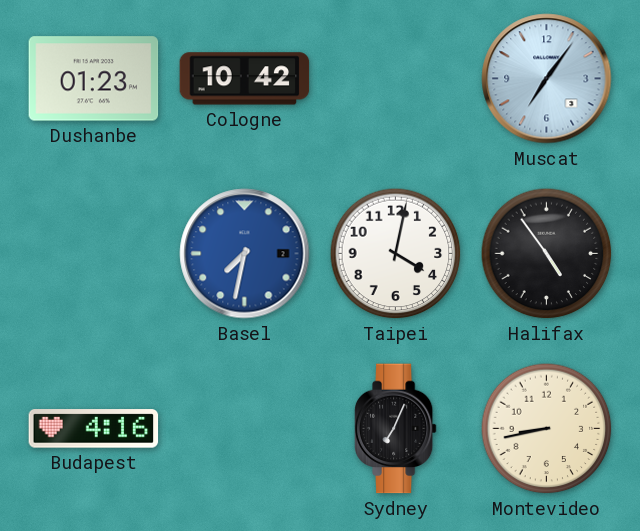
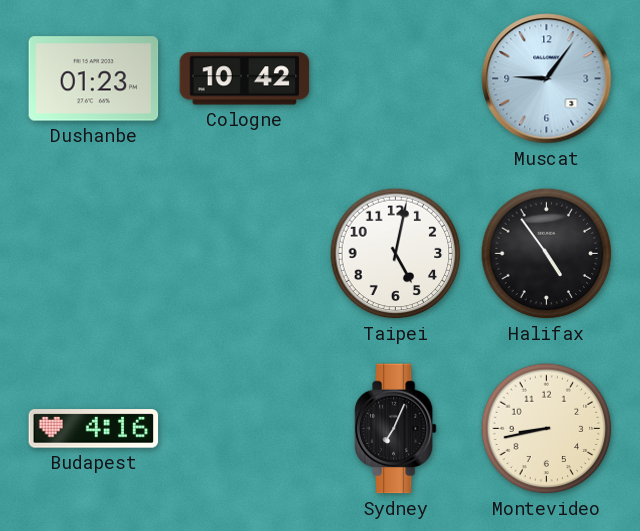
Muscat: 7:06 -> 9:06 (547, 79)
Basel: 7:32 -> none (245, 254)
Taipei: 4:02 -> 5:02 (396, 254)
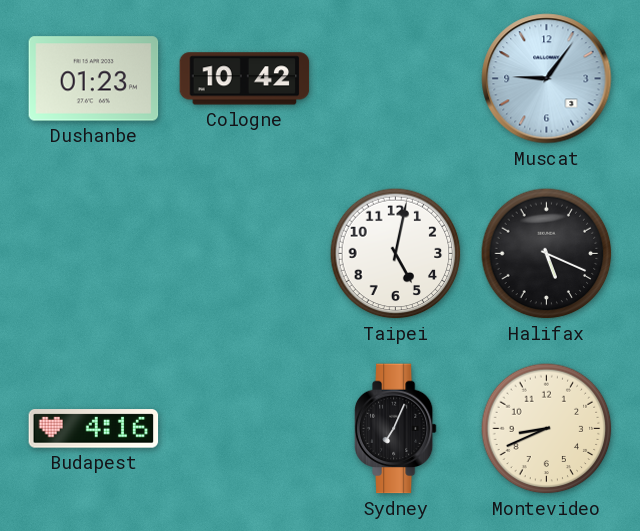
Halifax: 4:54 -> 5:19 (547, 254)
Montevideo: 8:43 -> 8:41 (547, 429)
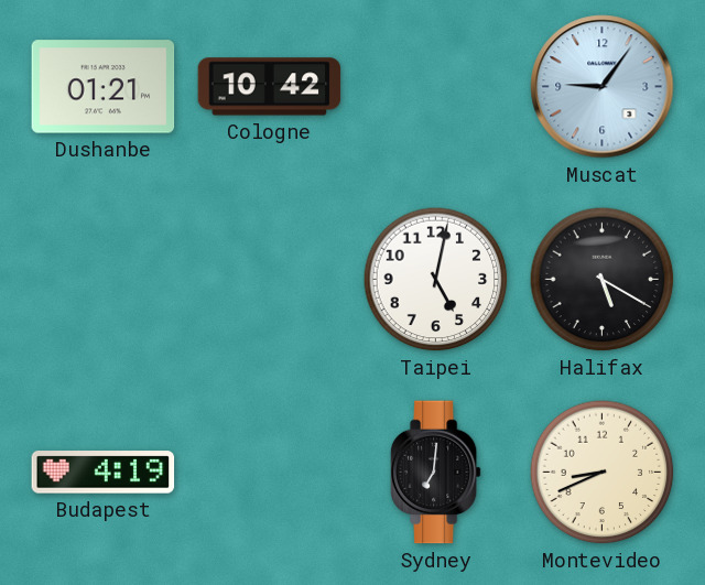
Dushanbe: 01:23 -> 01:21 (104, 87)
Halifax: 5:19 -> 5:20 (603, 280)
Budapest: 4:16 -> 4:19 (104, 473)
Sydney: 7:04 -> 7:01 (435, 473)
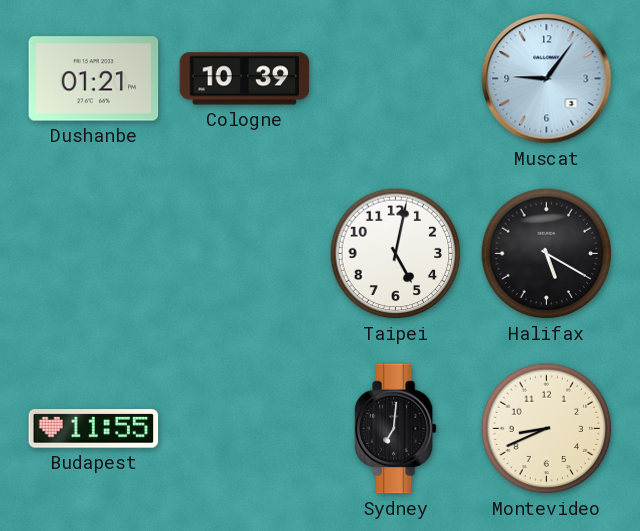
Cologne: 10:42 -> 10:39 (245, 79)
Budapest: 4:19 -> 11:55 (94, 429)
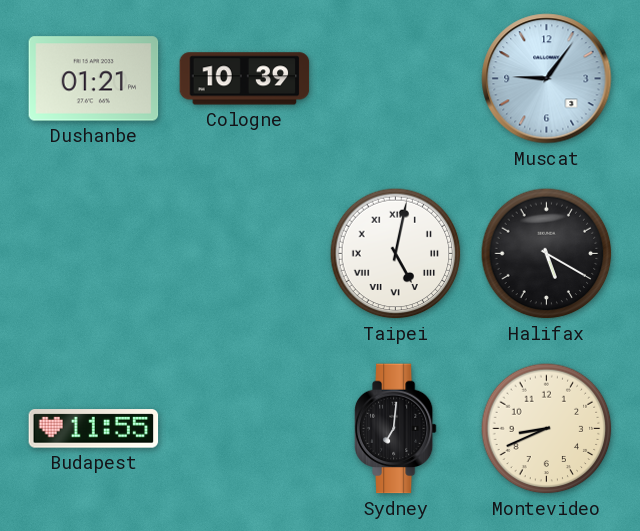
Taipei numerals: Arabic -> Roman (396, 254)
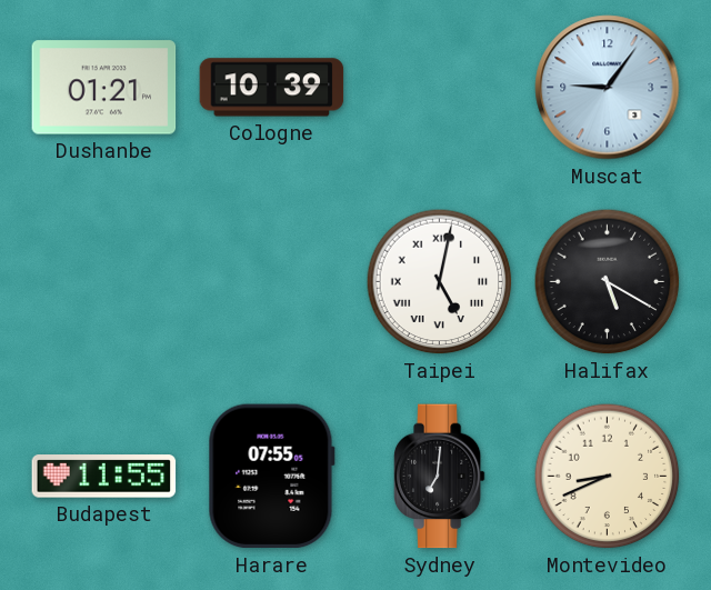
Harare: none -> 07:55 (271, 477)
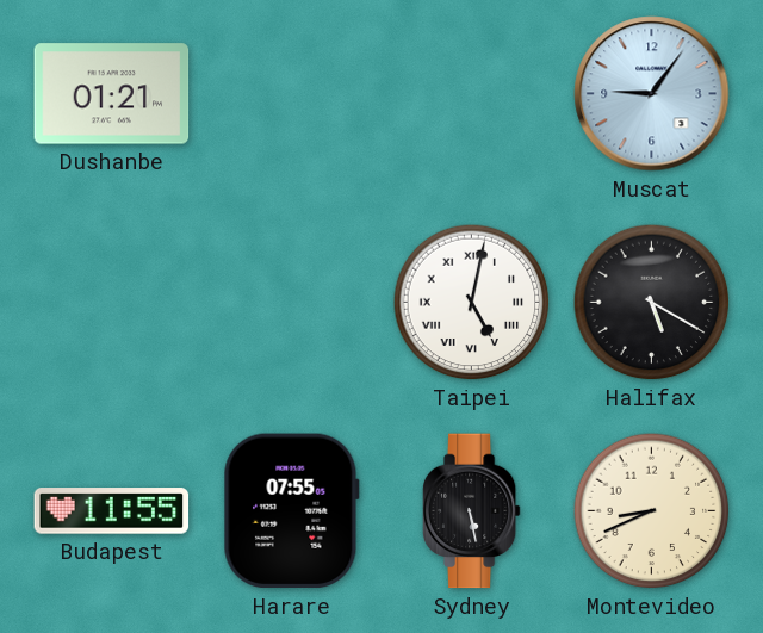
Cologne: 10:39 -> none (272, 88)
Sydney: 7:01 -> 5:28 (471, 511)
